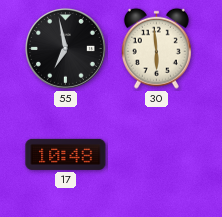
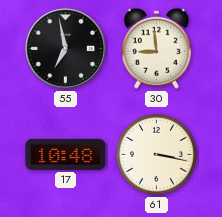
30: 5:59 -> 8:59 (156, 48)
61: none -> 3:17 (156, 154)
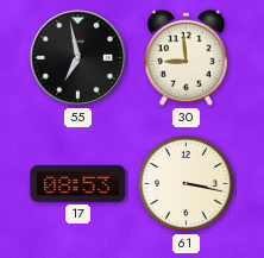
17: 10:48 -> 08:53 (78, 183)
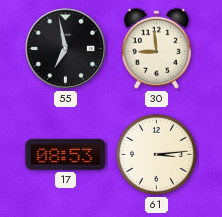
61: 3:17 -> 3:14 (156, 154)
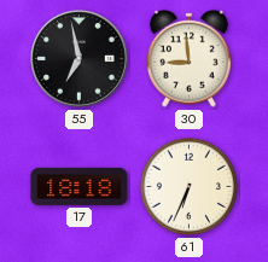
17: 08:53 -> 18:18 (80, 186)
61: 3:14 -> 6:34 (188, 186)
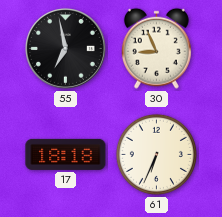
30: 8:59 -> 8:56 (156, 48)
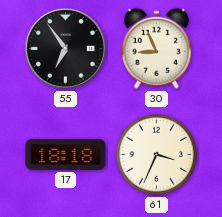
55: 6:58 -> 6:54 (65, 48)
61: 6:34 -> 3:34 (156, 154)
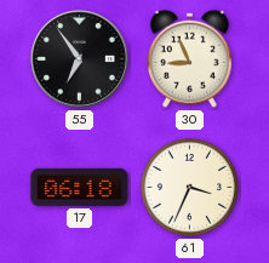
17: 18:18 -> 06:18 (80, 187)
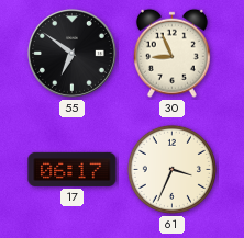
55: 6:54 -> 6:51 (71, 53)
17: 06:18 -> 06:17 (73, 169)
